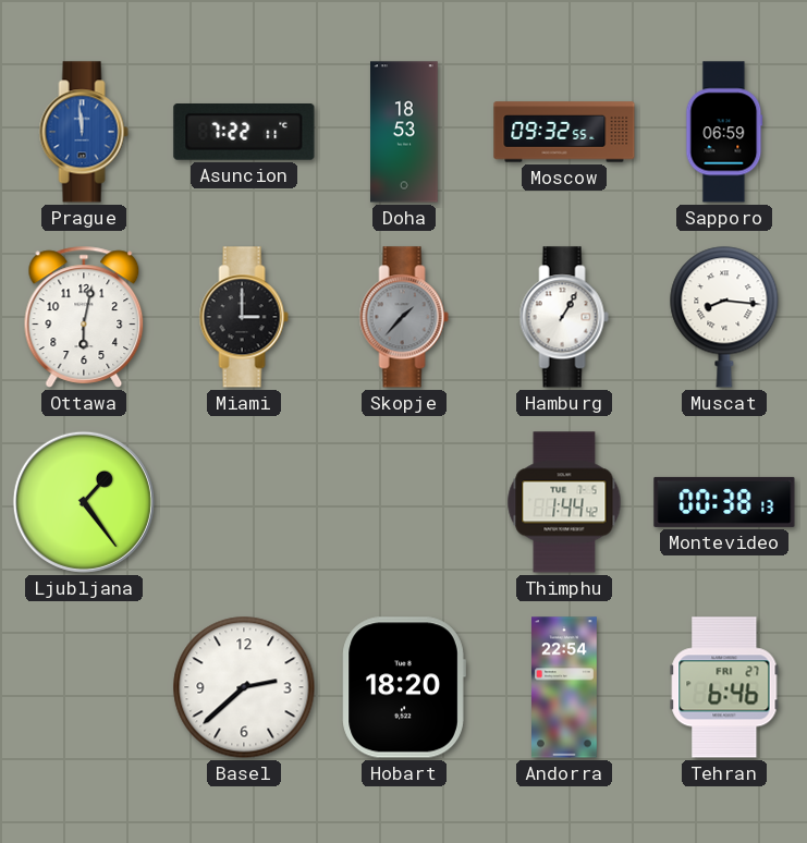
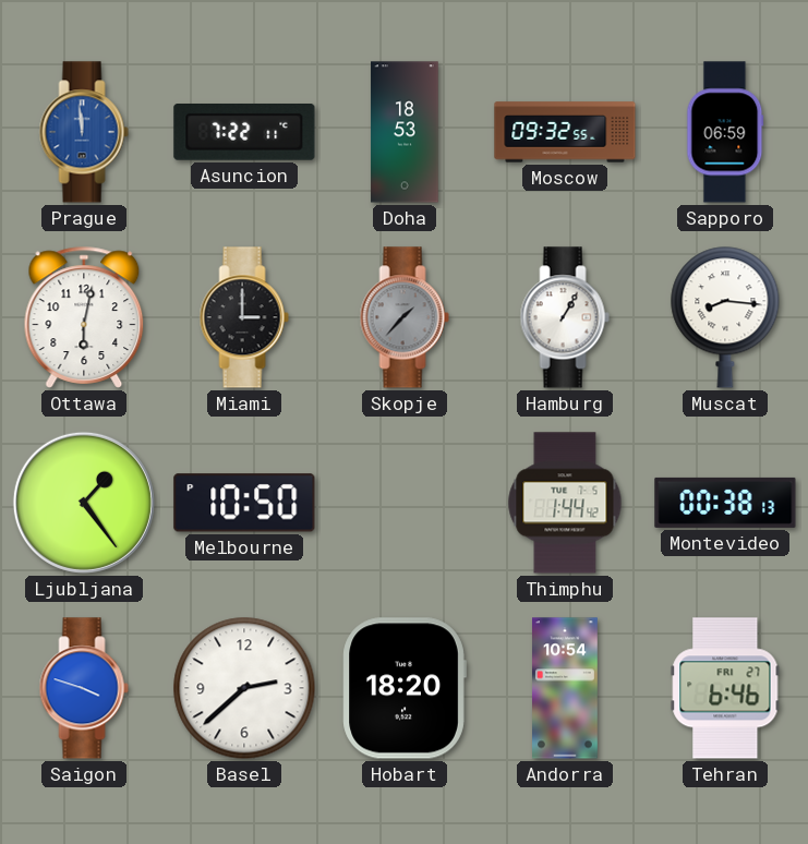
Melbourne: none -> 10:50 (244, 503)
Saigon: none -> 3:48 (84, 688)
Andorra: 22:54 -> 10:54 (566, 688)
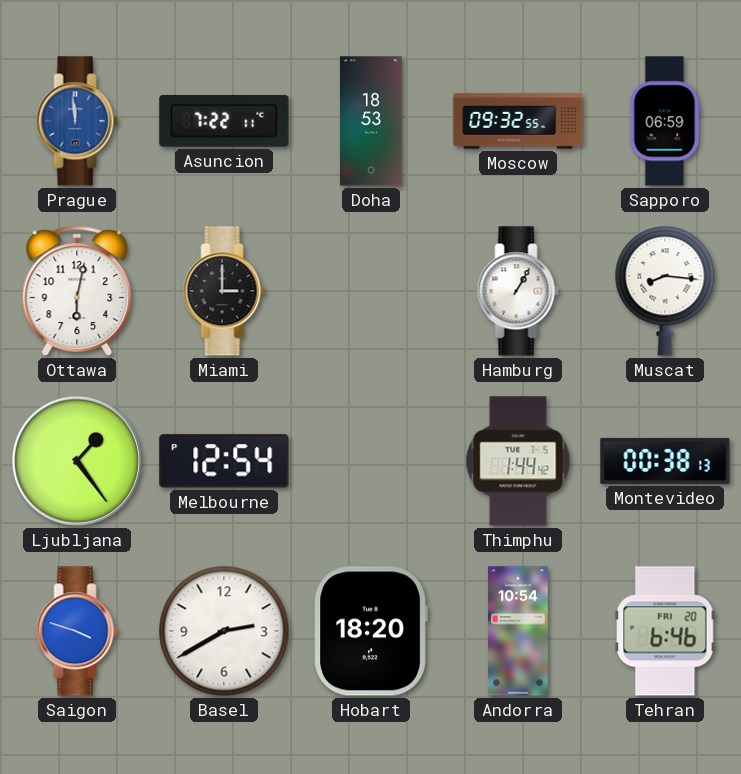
Skopje: 1:37 -> none (405, 317)
Melbourne: 10:50 -> 12:54 (224, 461)
Basel: 2:38 -> 2:40 (224, 631)
Tehran date: FRI 27 -> FRI 20 (665, 631)
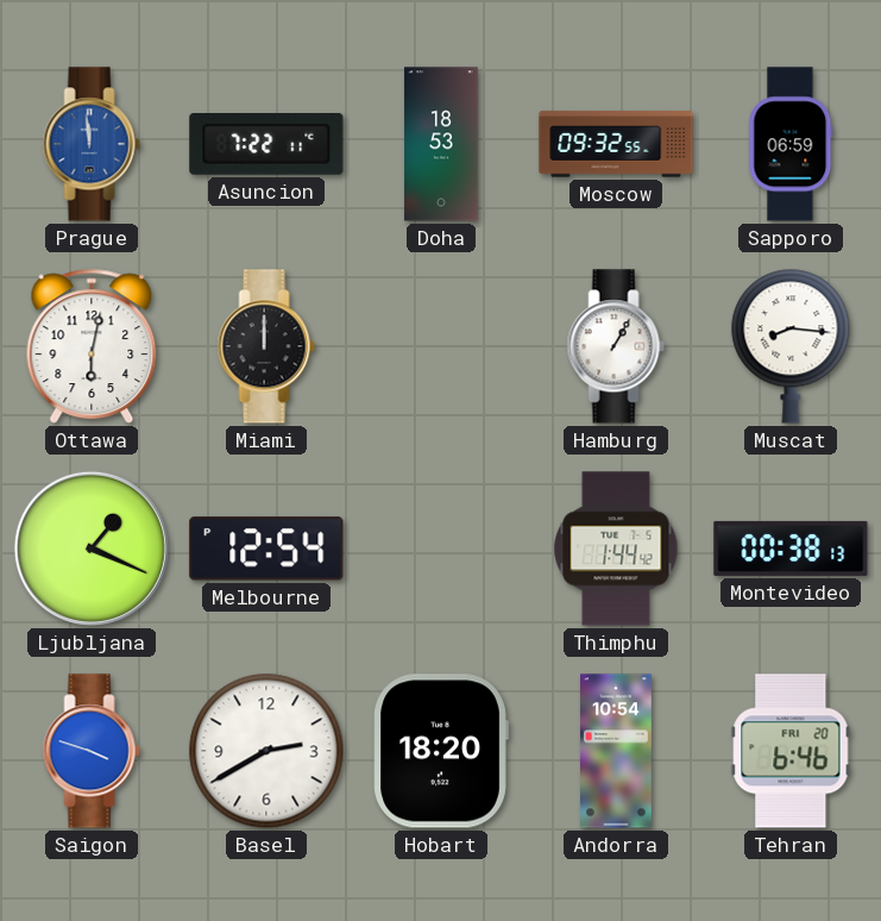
Miami: 3:00 -> 12:00 (266, 346)
Ljubljana: 1:24 -> 1:19 (92, 549)
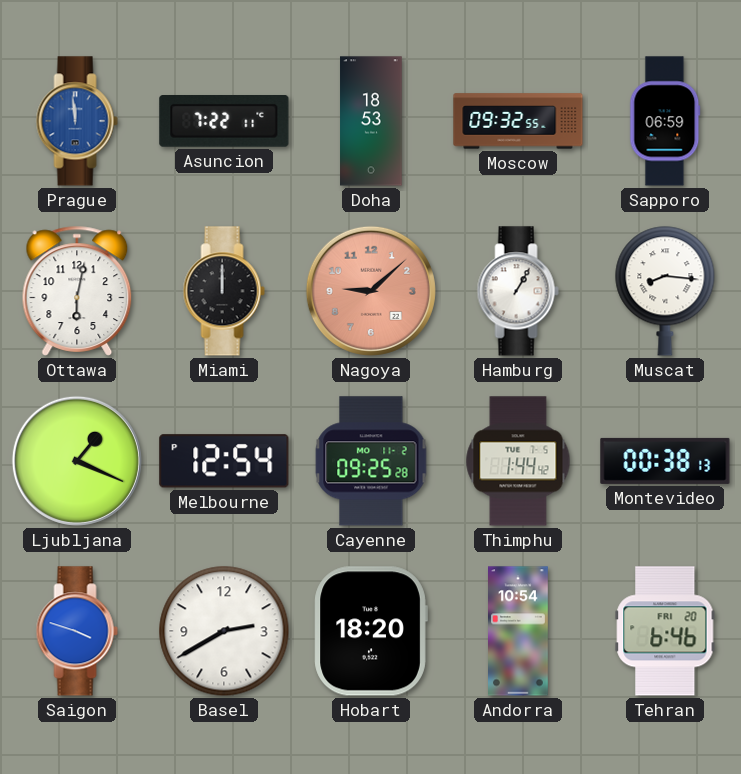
Nagoya: none -> 9:08 (371, 291)
Cayenne: none -> 09:25 (371, 461)
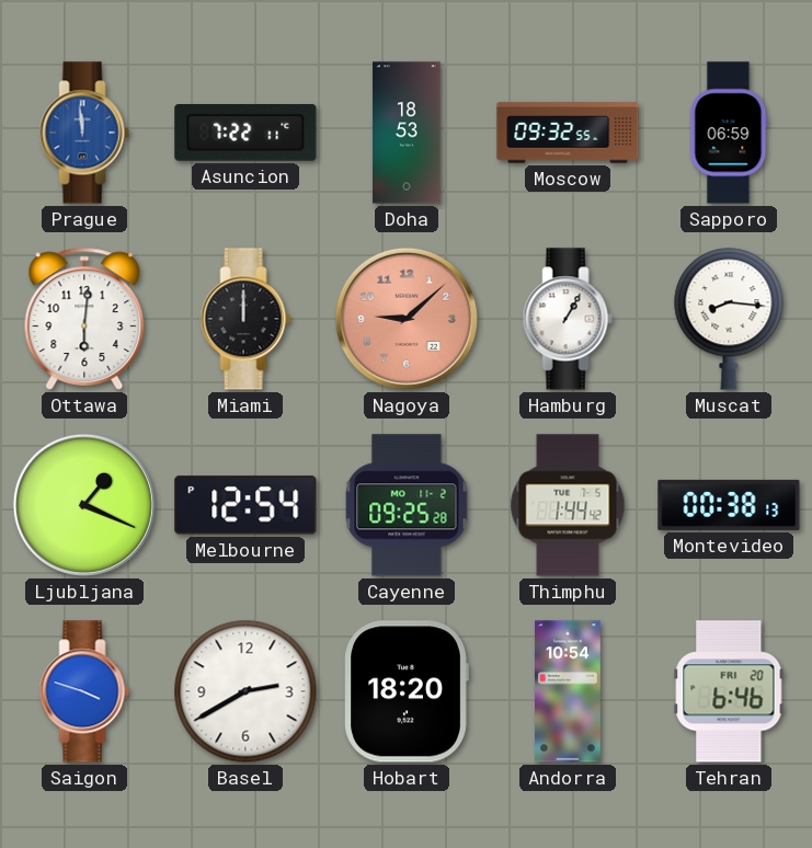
Ottawa: 6:02 -> 6:01 (84, 319)
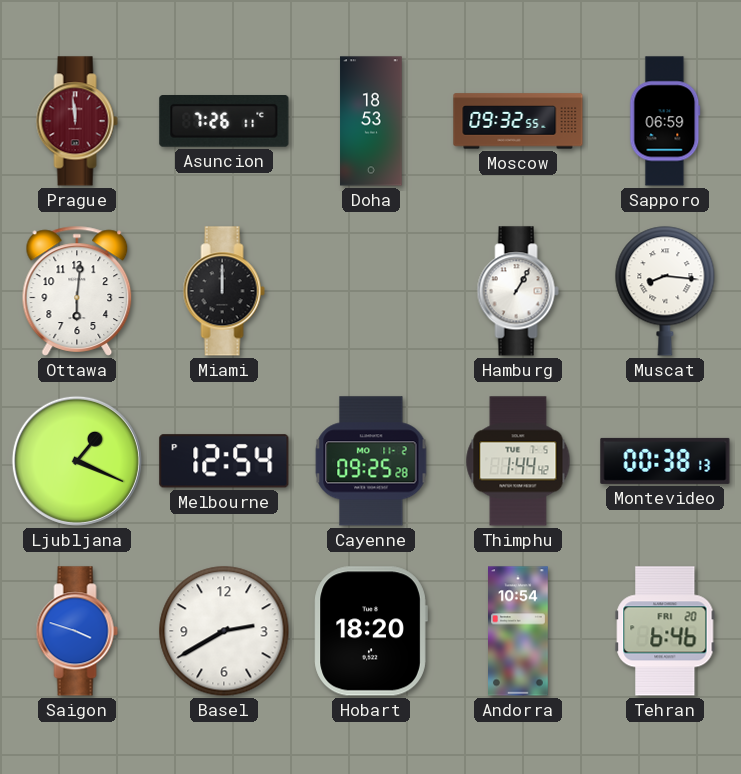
Prague dial: blue -> burgundy (77, 121)
Asuncion: 7:22 -> 7:26 (224, 122)
Nagoya: 9:08 -> none (407, 319)
